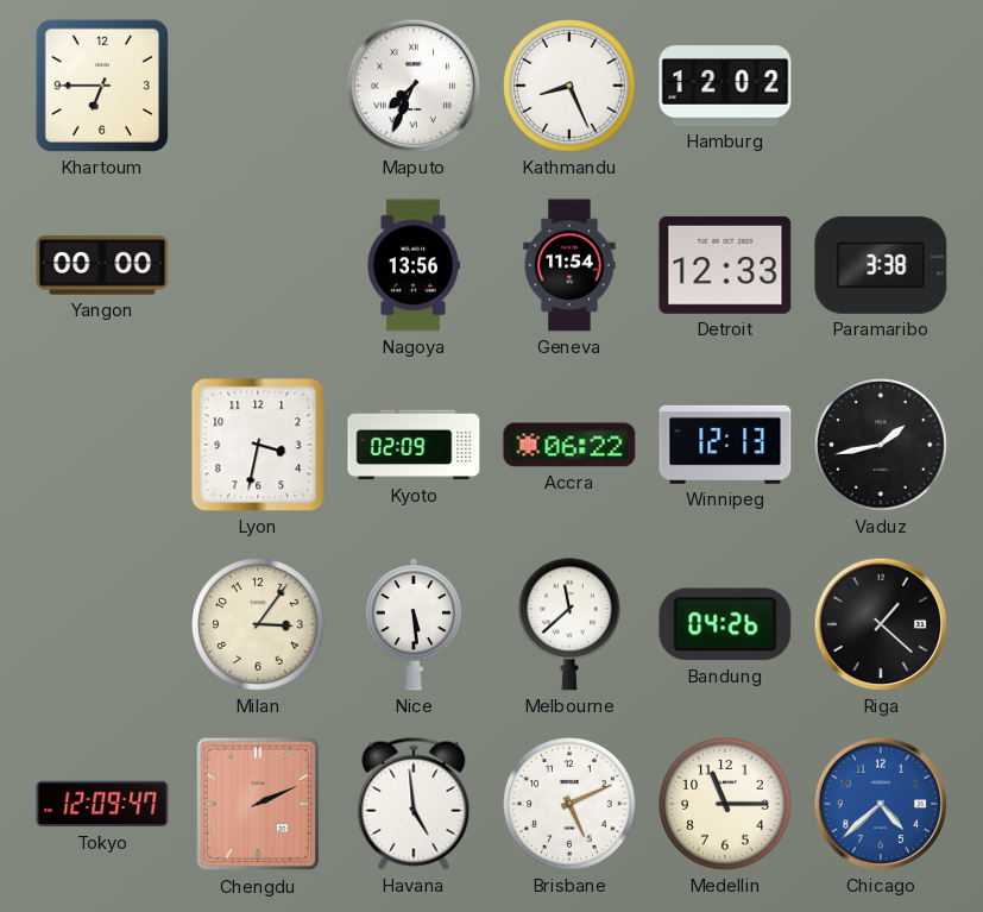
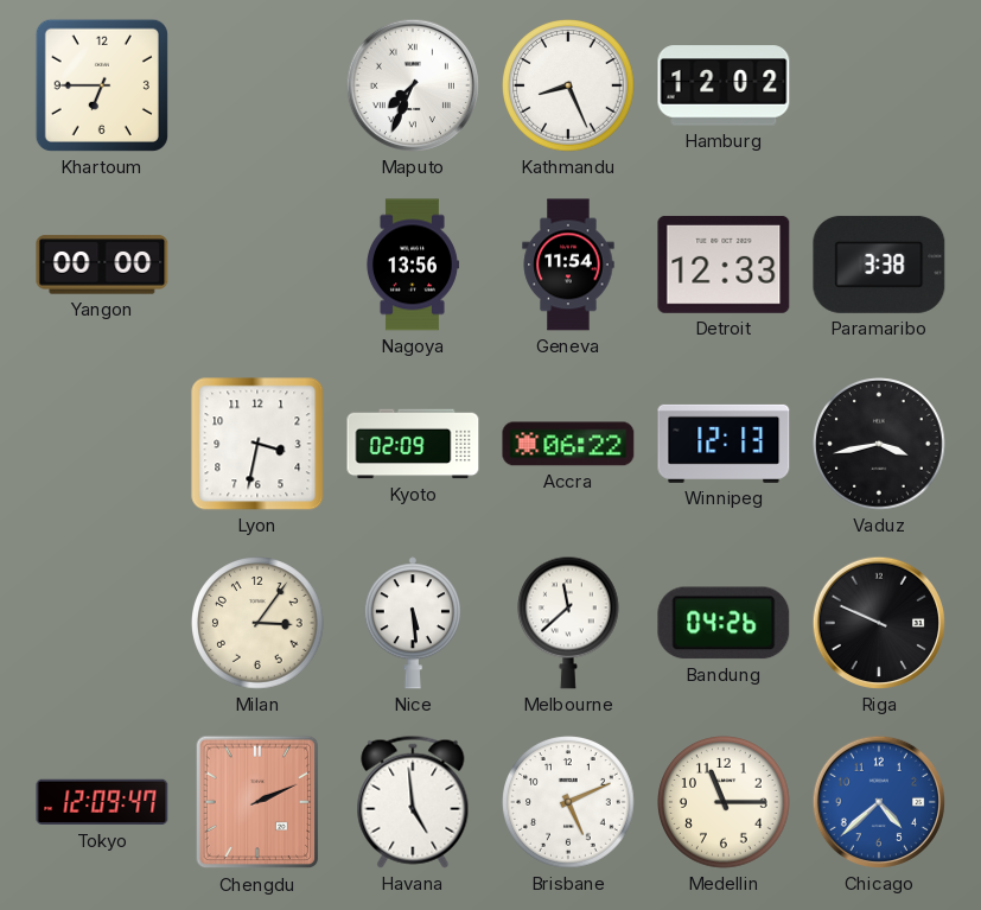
Vaduz: 1:43 -> 3:43 (879, 444)
Riga: 1:22 -> 9:49 (879, 623)
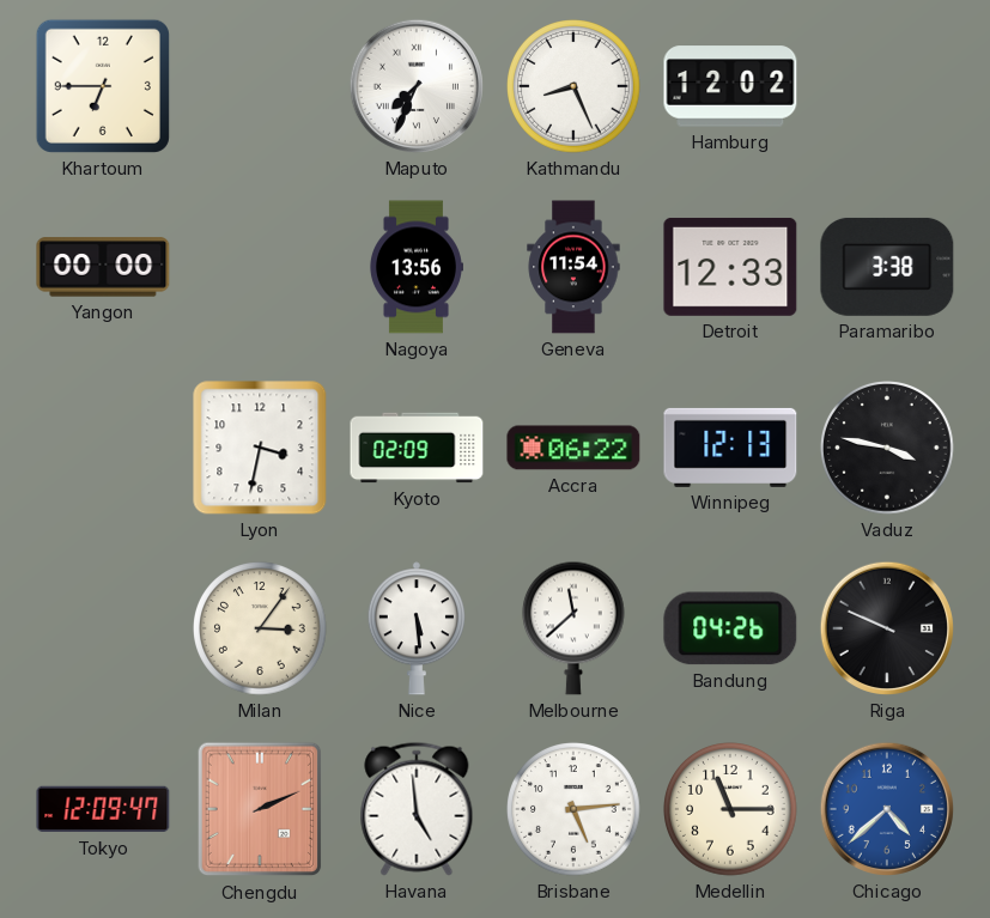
Vaduz: 3:43 -> 3:47 (887, 448)
Brisbane: 5:11 -> 5:14 (573, 809)
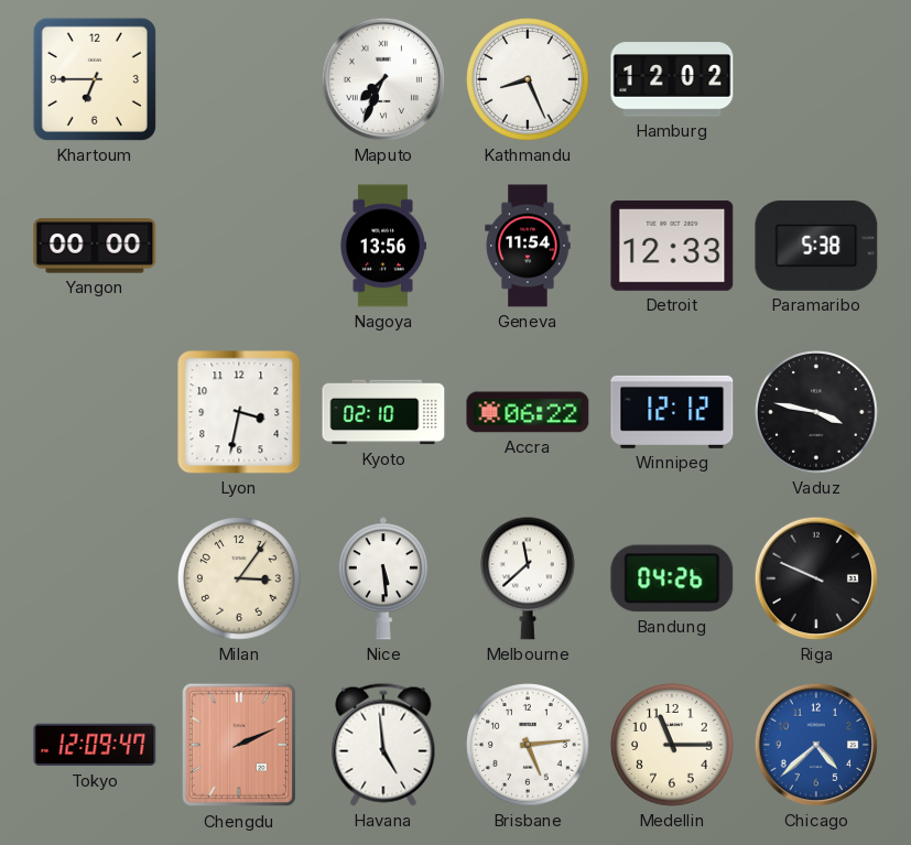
Paramaribo: 3:38 -> 5:38 (816, 246)
Kyoto: 02:09 -> 02:10 (383, 412)
Winnipeg: 12:13 -> 12:12 (672, 412)
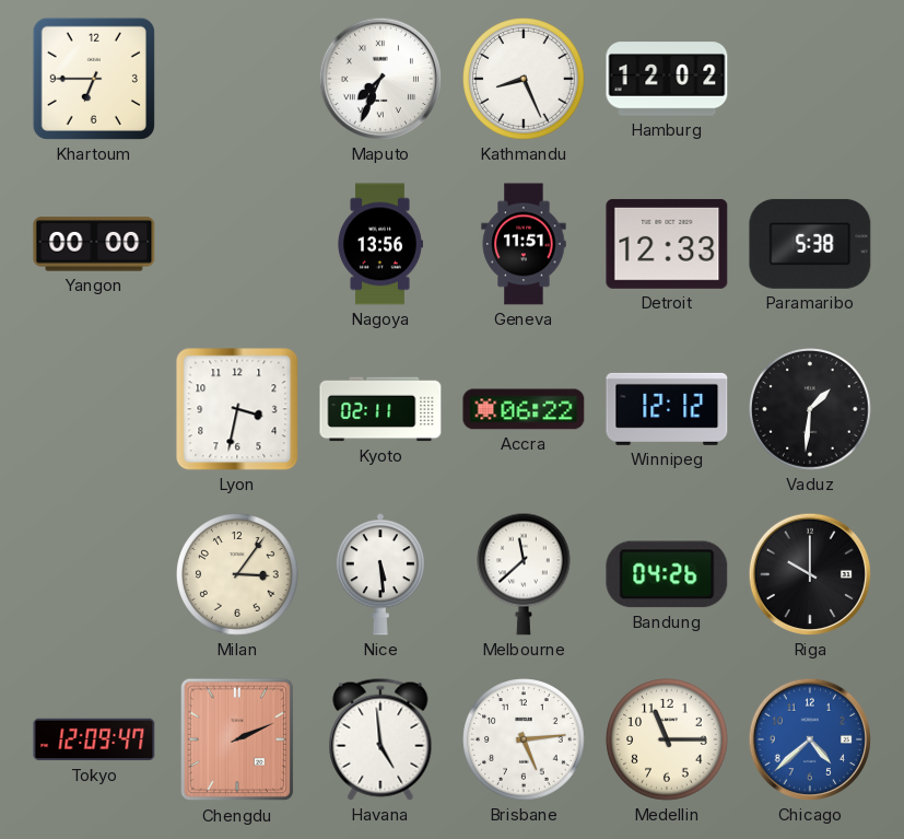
Geneva: 11:54 -> 11:51 (524, 244)
Kyoto: 02:10 -> 02:11 (380, 409)
Vaduz: 3:47 -> 1:31 (810, 409)
Riga: 9:49 -> 10:00 (810, 574)
